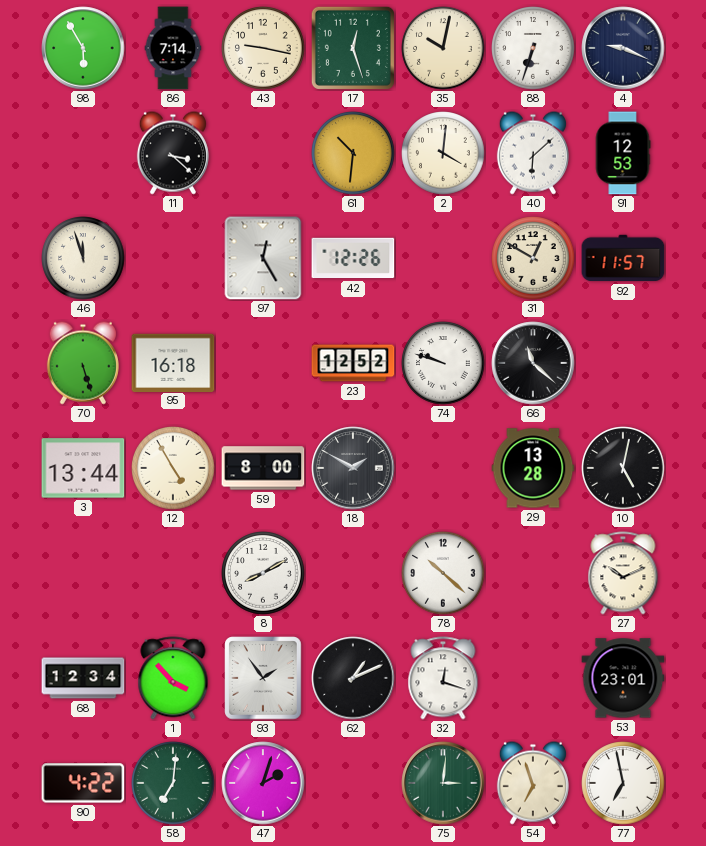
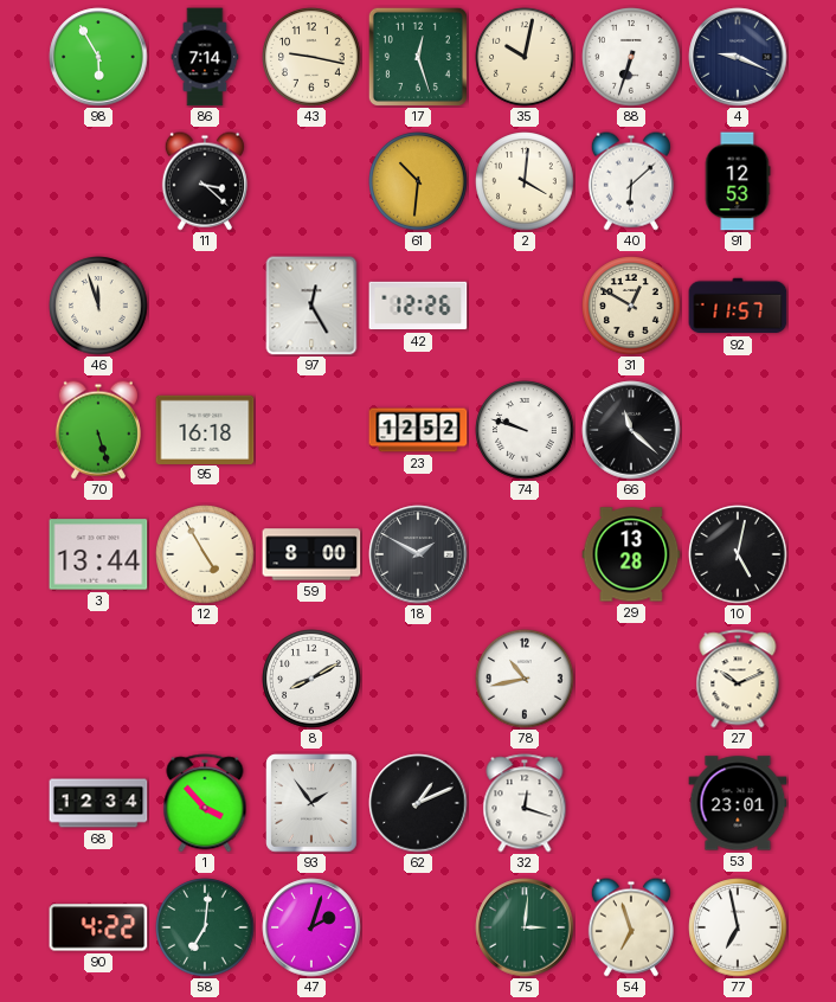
78: 10:22 -> 10:43 (525, 679)
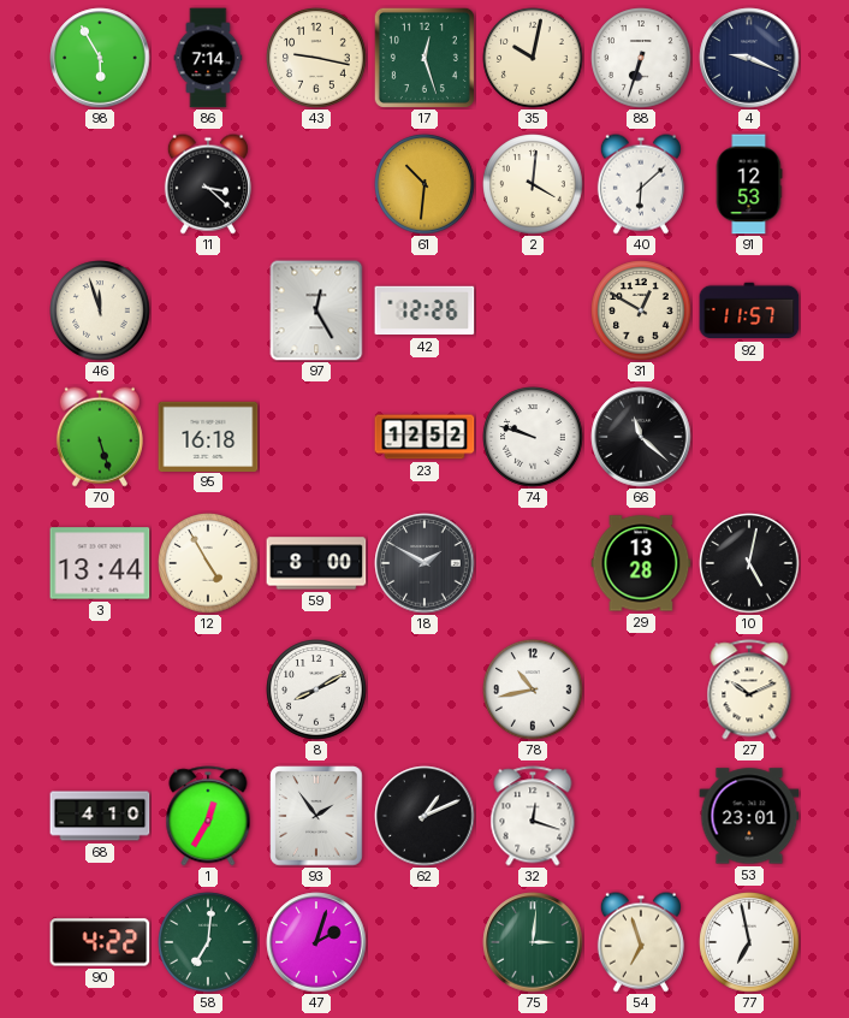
68: 12:34 -> 4:10 (100, 816)
1: 3:53 -> 12:35 (208, 816)
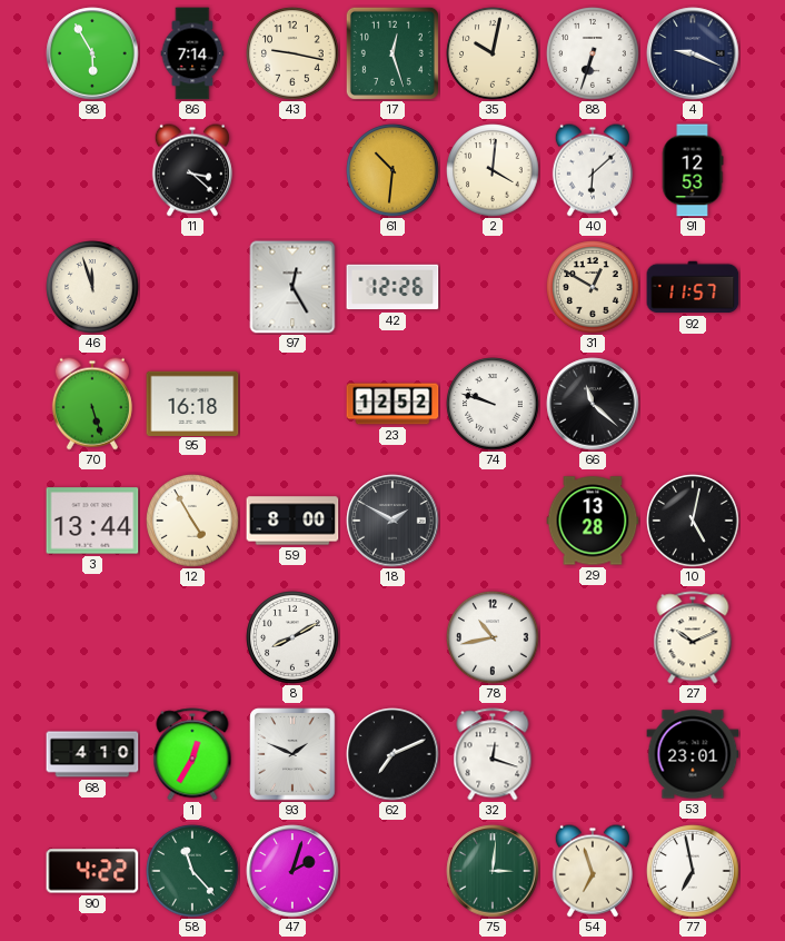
93: 1:54 -> 1:49 (292, 754)
62: 1:11 -> 7:11 (392, 754)
58: 7:01 -> 11:23 (192, 871)
